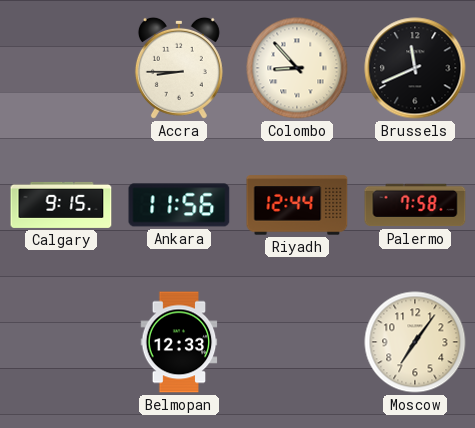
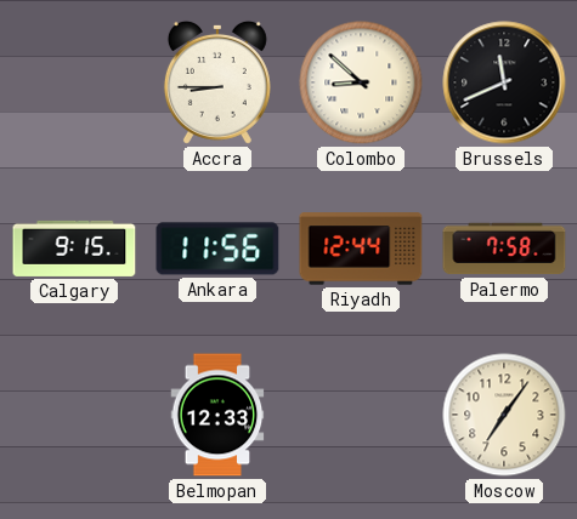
Colombo: 8:53 -> 8:52 (361, 82)
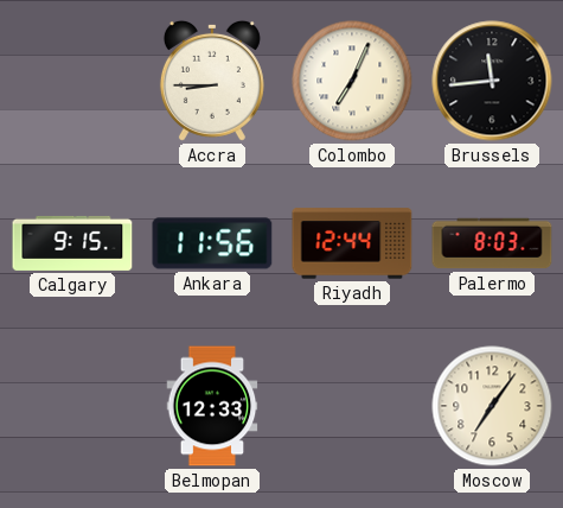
Colombo: 8:52 -> 7:04 (352, 81)
Brussels: 11:41 -> 11:44 (492, 81)
Palermo: 7:58 -> 8:03 (492, 243)
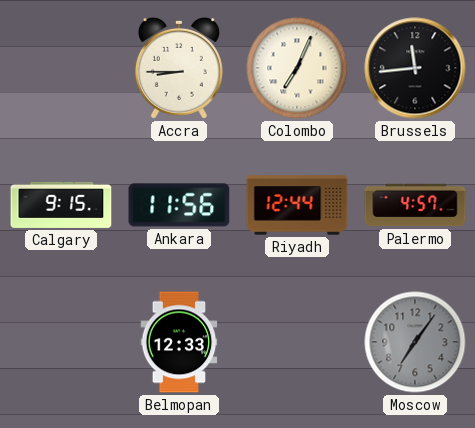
Palermo: 8:03 -> 4:57 (415, 205)
Moscow dial: cream -> grey (415, 342)
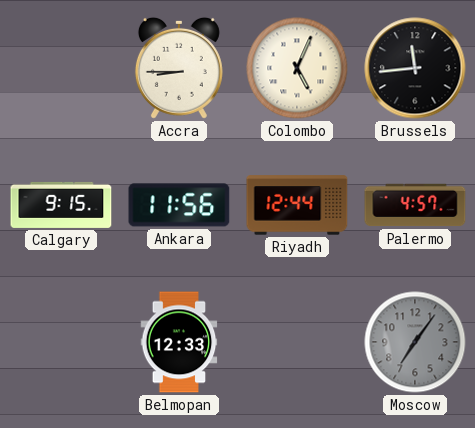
Colombo: 7:04 -> 5:04 (297, 68)
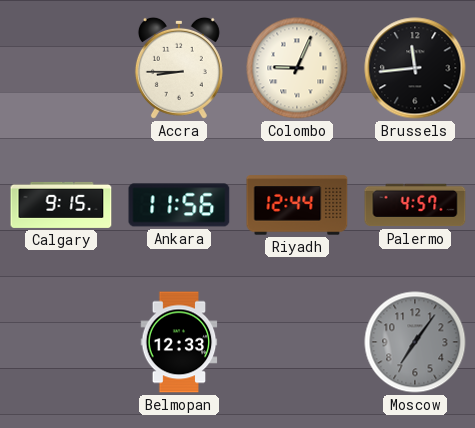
Colombo: 5:04 -> 9:04 (297, 68)
